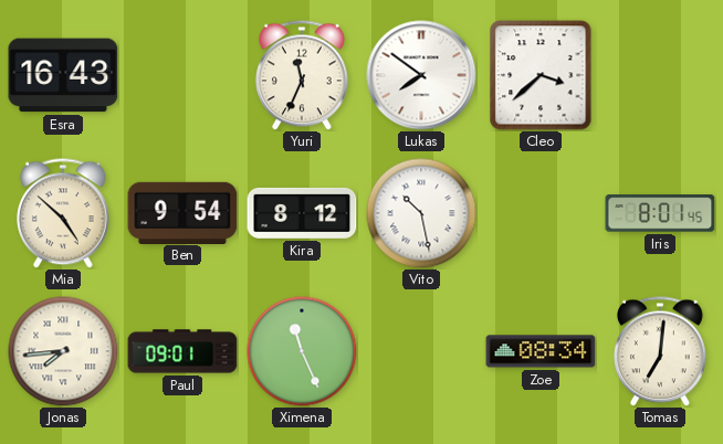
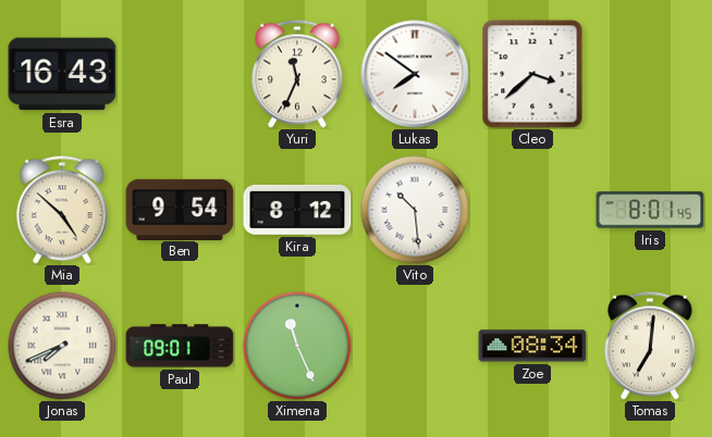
Vito: 10:28 -> 10:29 (415, 210)
Jonas: 7:44 -> 7:41 (62, 346)
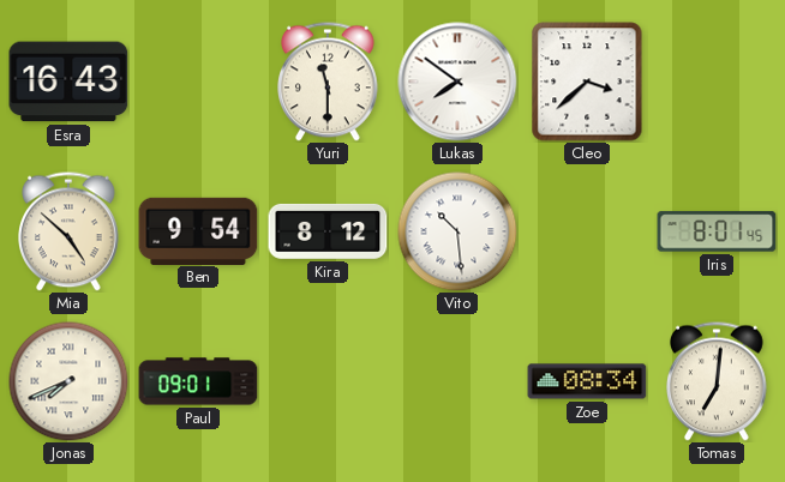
Yuri: 11:34 -> 11:30 (329, 82)
Ximena: 11:26 -> none (297, 346)
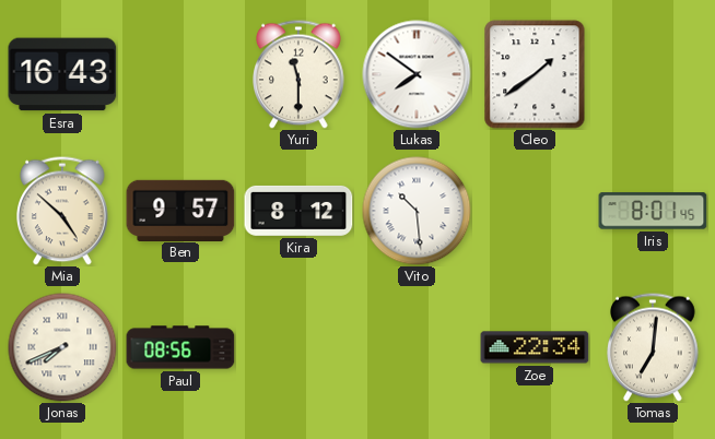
Cleo: 3:38 -> 1:39 (535, 74)
Ben: 9:54 -> 9:57 (180, 210)
Paul: 09:01 -> 08:56 (180, 347)
Zoe: 08:34 -> 22:34 (535, 347)
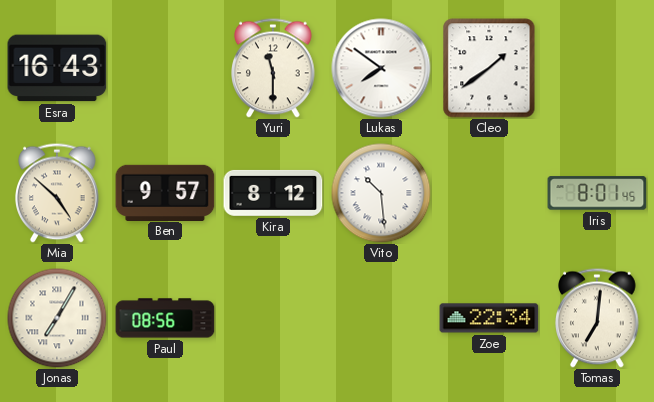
Jonas: 7:41 -> 7:05 (57, 318)
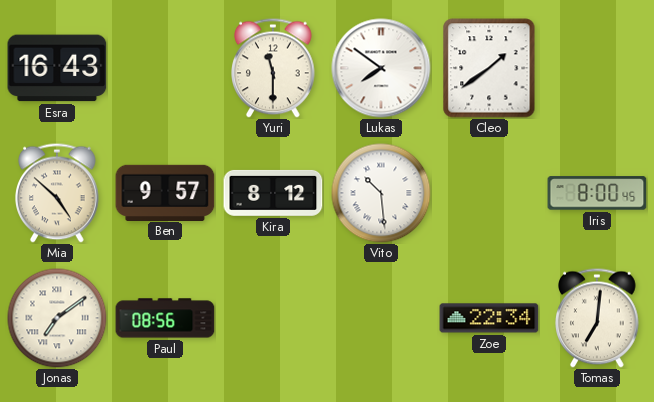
Iris: 8:01 -> 8:00 (597, 193)
Jonas: 7:05 -> 7:09 (57, 318)
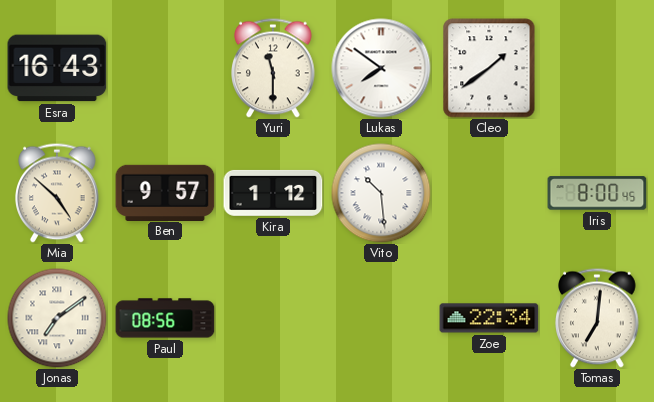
Kira: 8:12 -> 1:12 (273, 193)
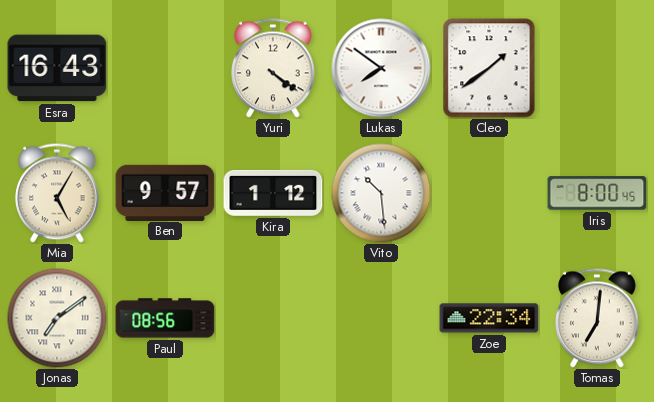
Yuri: 11:30 -> 4:21 (274, 68)
Mia: 4:52 -> 5:05 (58, 193)
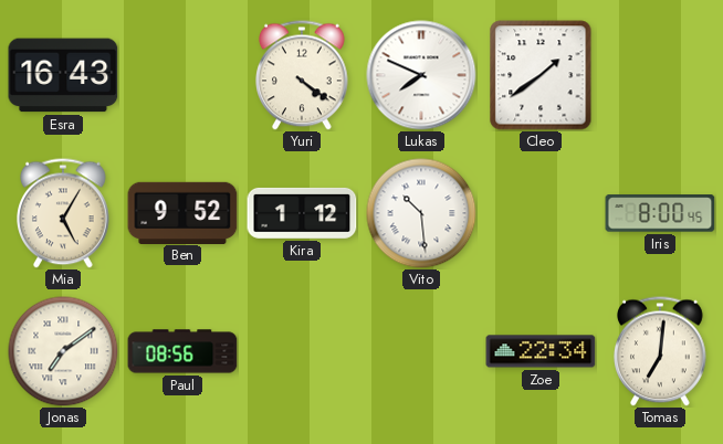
Lukas: 7:51 -> 7:49 (421, 75)
Ben: 9:57 -> 9:52 (182, 212)
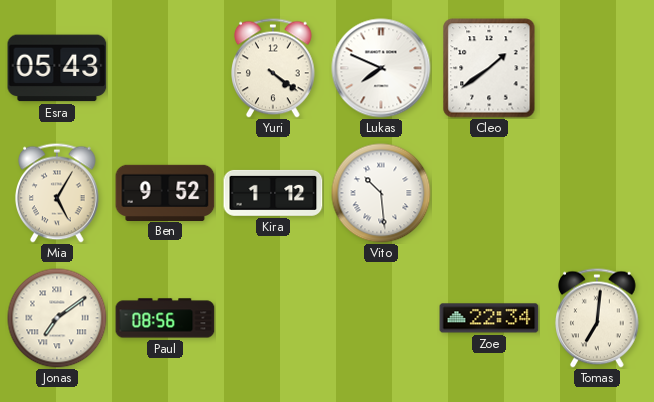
Esra: 16:43 -> 05:43 (57, 68)
Iris: 8:00 -> none (660, 213)
